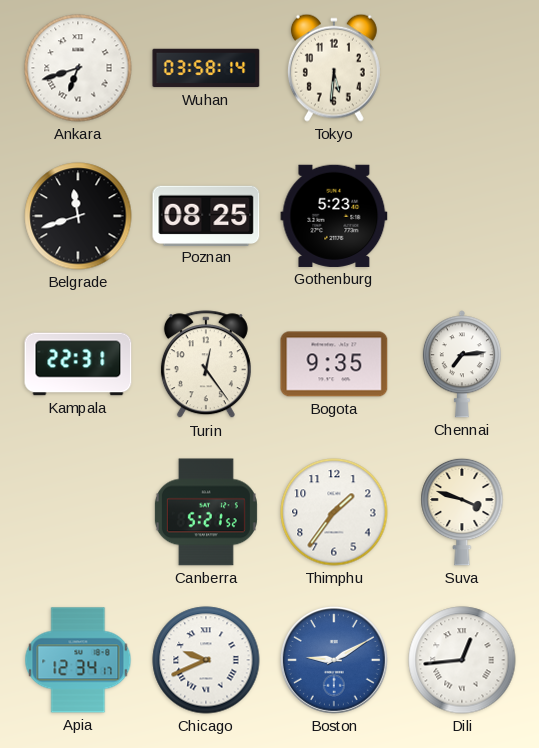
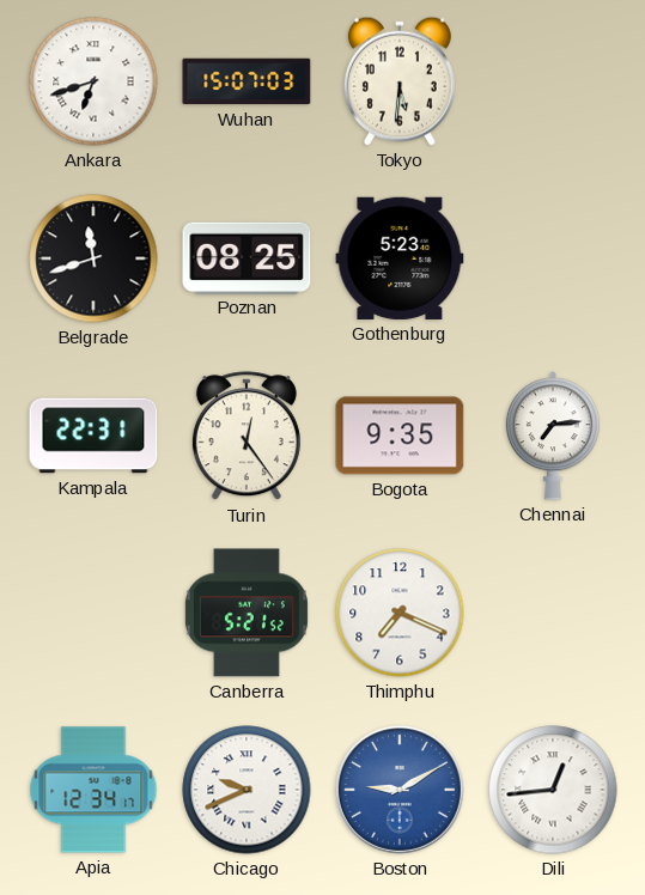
Wuhan: 03:58 -> 15:07 (247, 81)
Thimphu: 1:36 -> 7:19 (400, 613)
Suva: 3:48 -> none (462, 512)
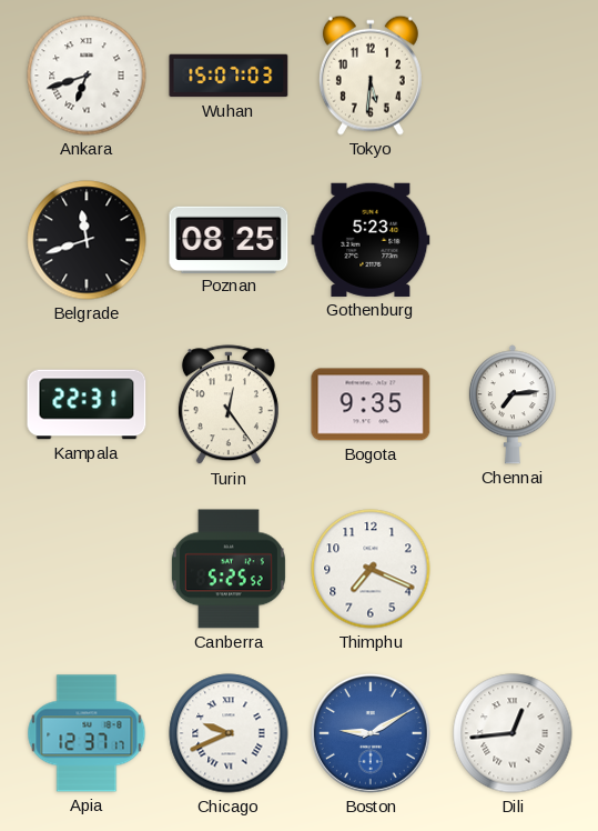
Canberra: 5:21 -> 5:25 (229, 569)
Apia: 12:34 -> 12:37 (87, 733)
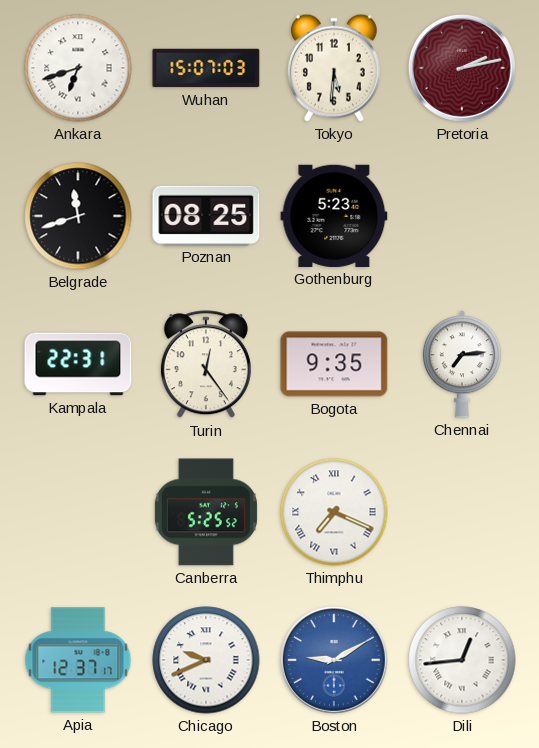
Pretoria: none -> 2:13 (462, 68)
Thimphu numerals: Arabic -> Roman (334, 512)
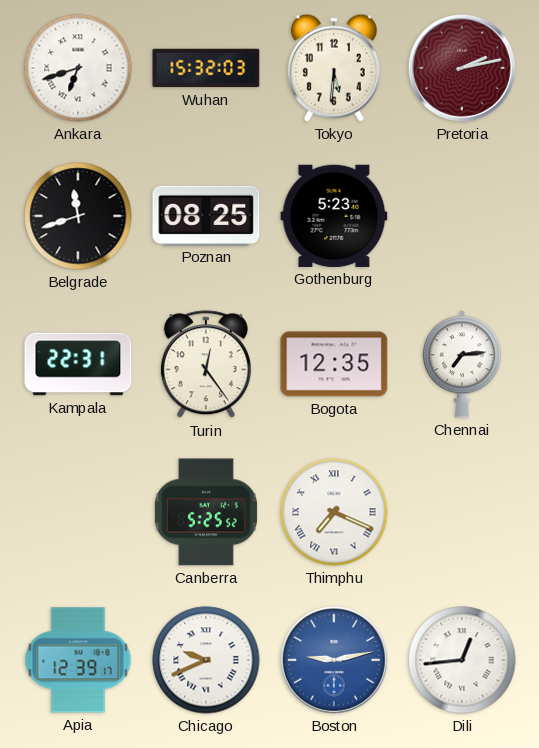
Wuhan: 15:07 -> 15:32 (206, 68)
Bogota: 9:35 -> 12:35 (334, 364)
Apia: 12:37 -> 12:39 (78, 660)
Boston: 9:10 -> 9:13 (334, 660)
